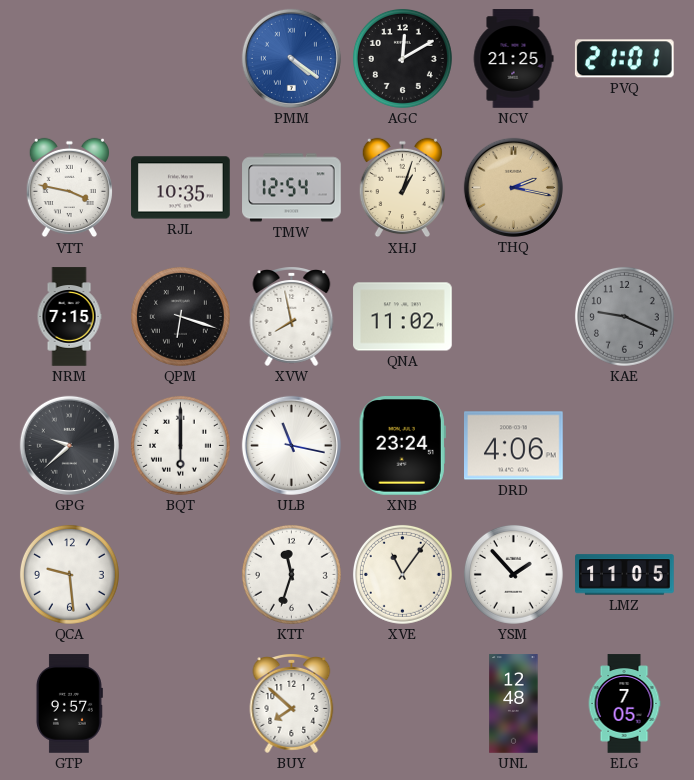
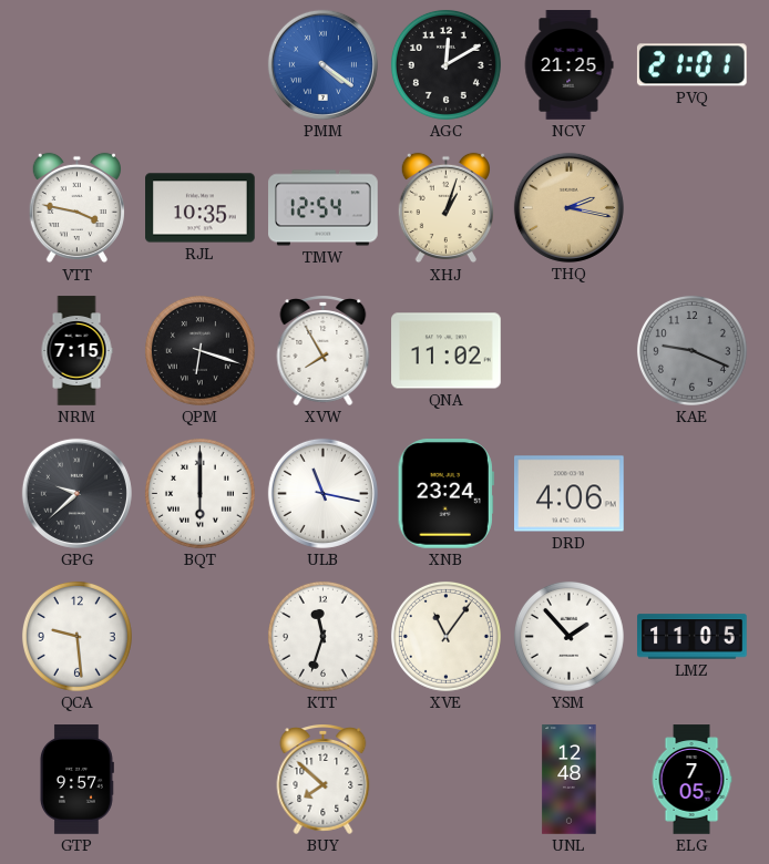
XVW: 7:58 -> 7:55 (324, 350)
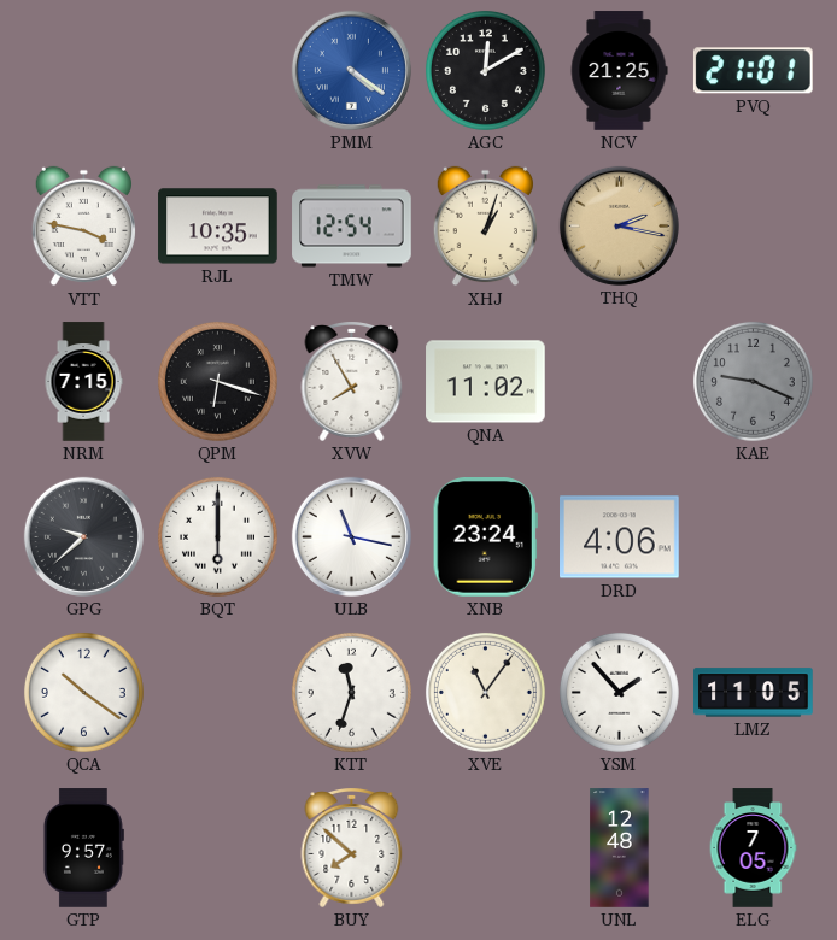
QCA: 9:29 -> 10:21 (83, 692)
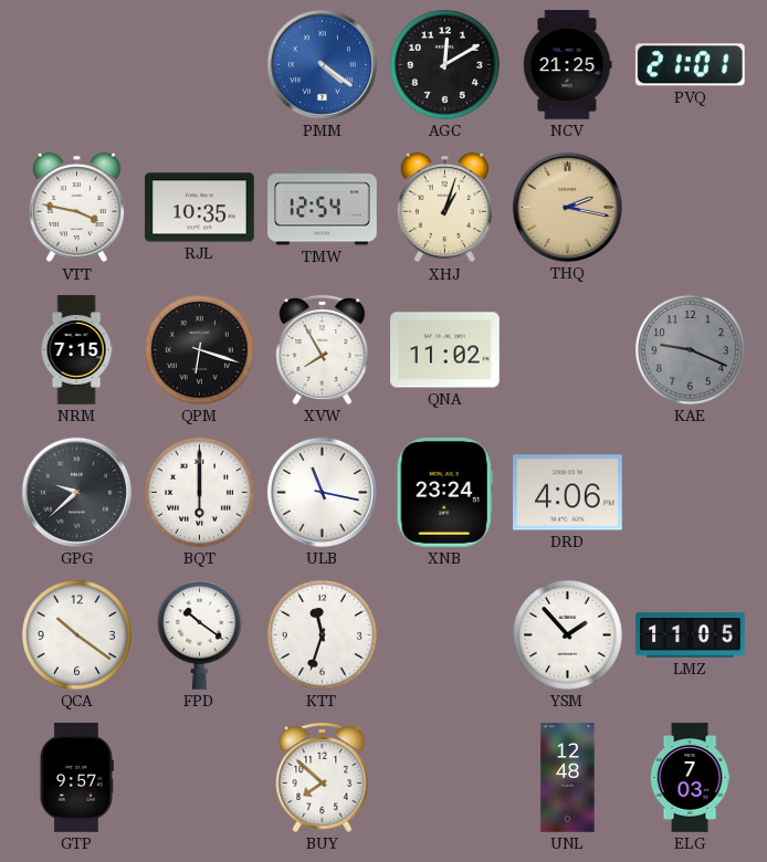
FPD: none -> 10:21 (199, 634)
XVE: 11:06 -> none (485, 692)
ELG: 7:05 -> 7:03 (690, 778)
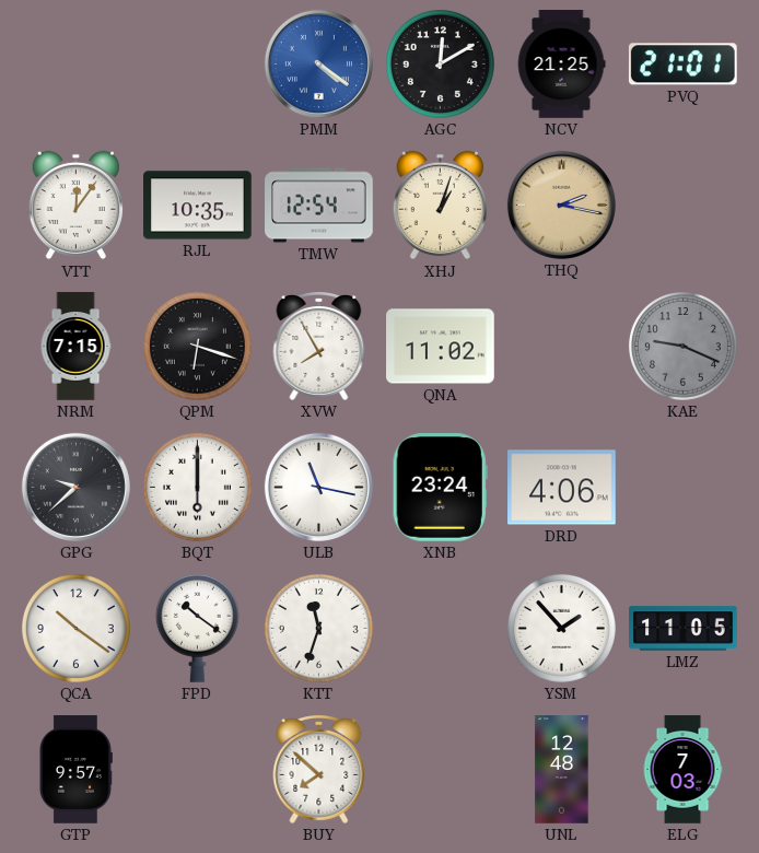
VTT: 3:47 -> 12:06 (75, 206)
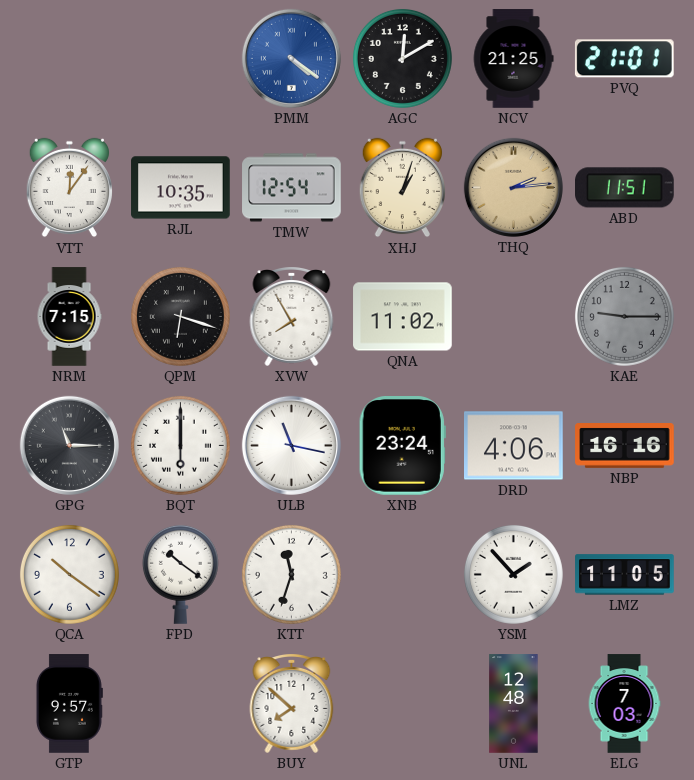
THQ: 2:17 -> 2:14 (513, 187)
ABD: none -> 11:51 (625, 188)
KAE: 9:19 -> 9:15 (624, 316)
GPG: 9:38 -> 11:15 (69, 445)
NBP: none -> 16:16 (625, 446)
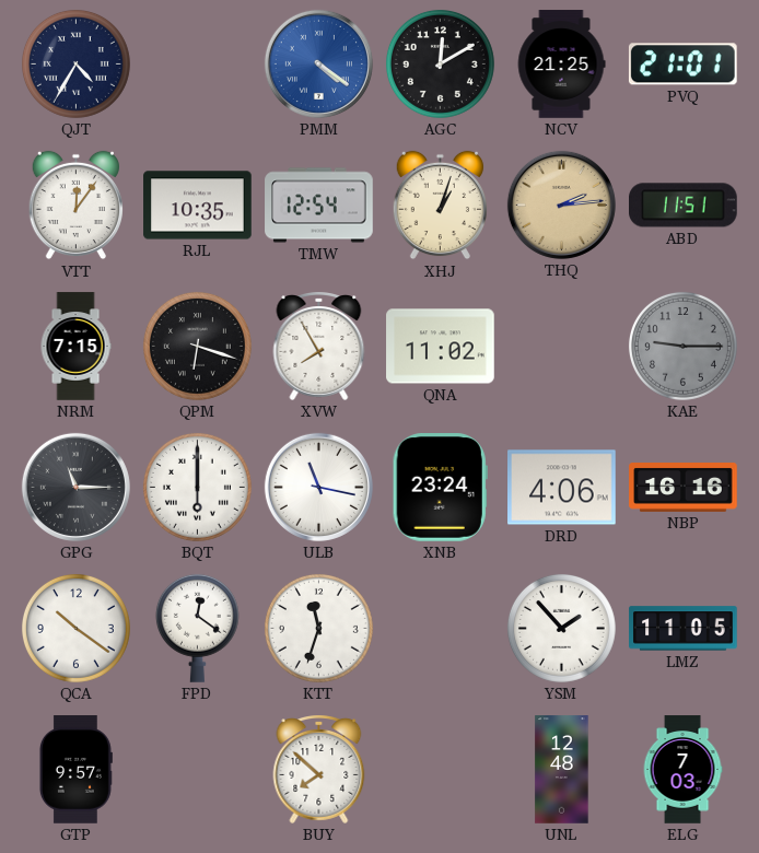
QJT: none -> 4:35 (75, 63)
FPD: 10:21 -> 12:21 (197, 628)
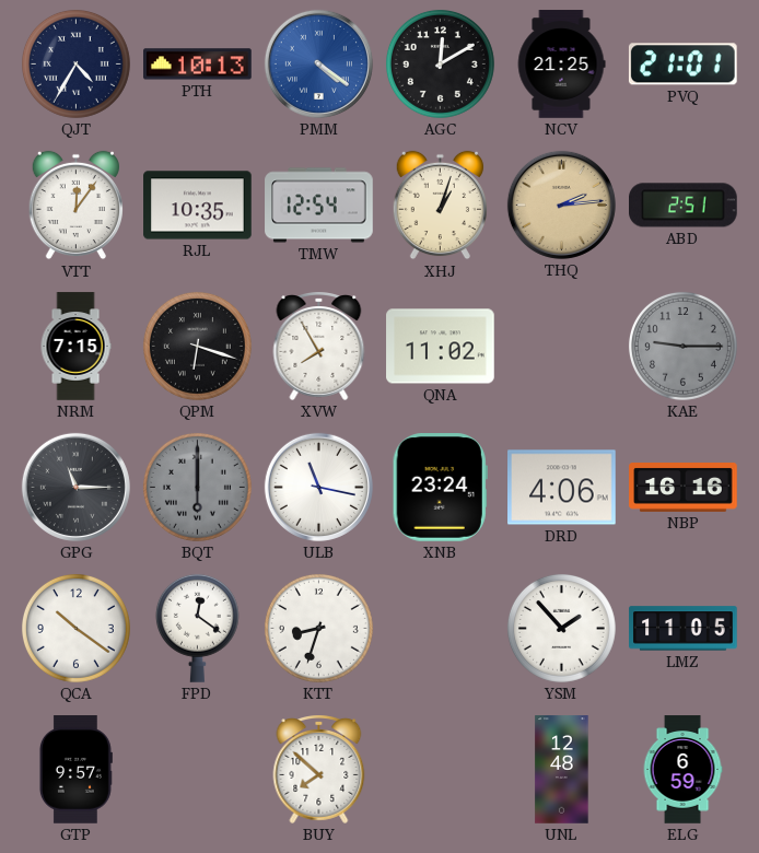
PTH: none -> 10:13 (198, 65)
ABD: 11:51 -> 2:51 (684, 206)
BQT dial: white -> grey (197, 487)
KTT: 11:33 -> 8:33 (318, 628)
ELG: 7:03 -> 6:59 (682, 770)
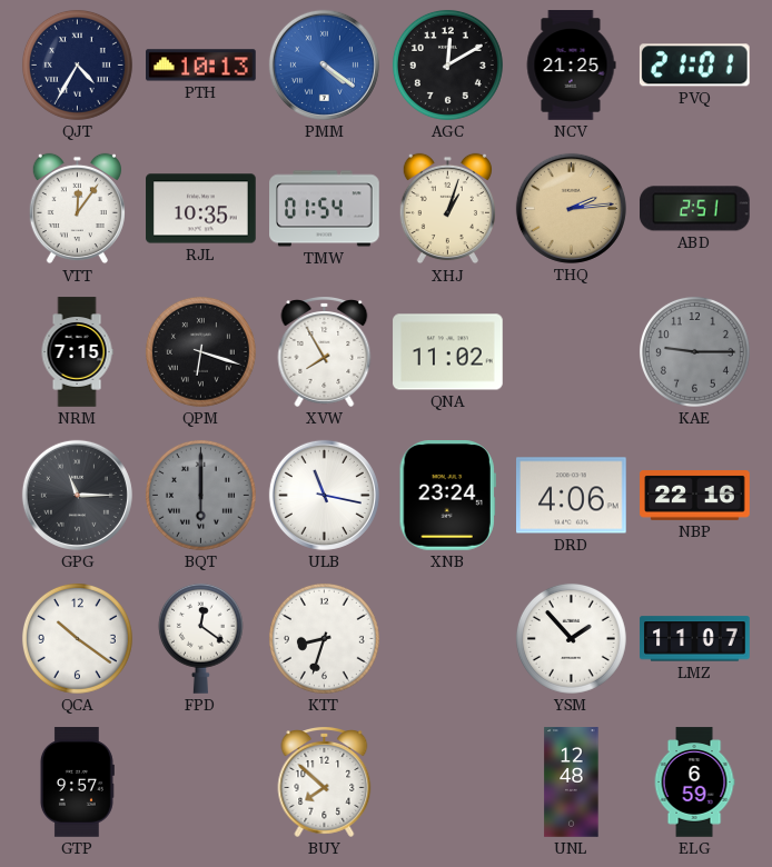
TMW: 12:54 -> 01:54 (325, 209)
NBP: 16:16 -> 22:16 (695, 496)
LMZ: 11:05 -> 11:07 (695, 639)
